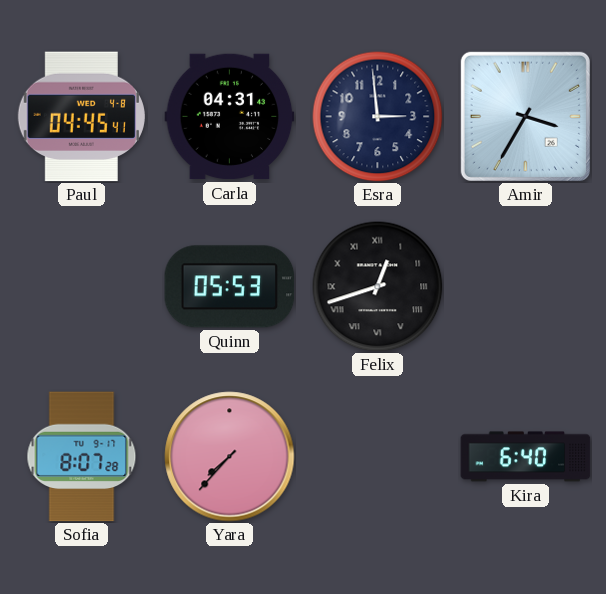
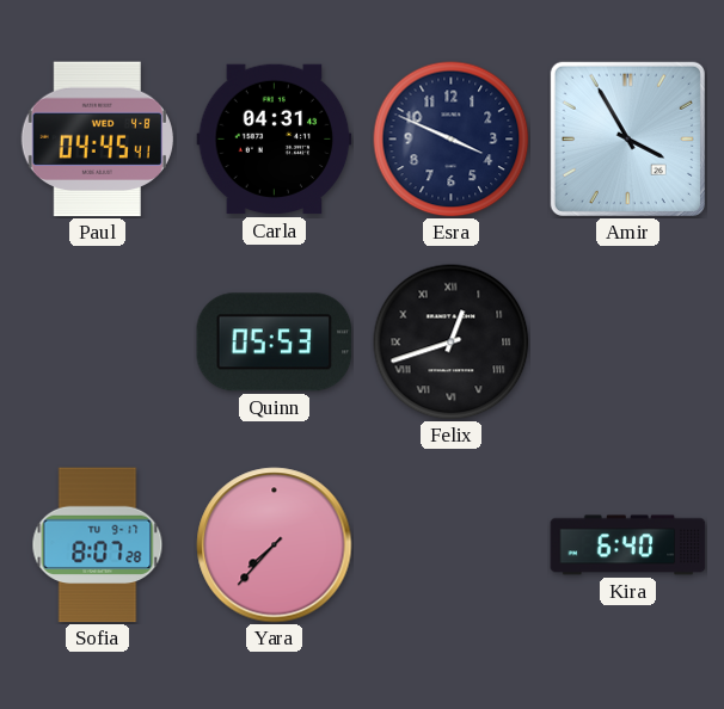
Esra: 2:59 -> 3:49 (452, 140)
Amir: 3:35 -> 3:55 (627, 138)
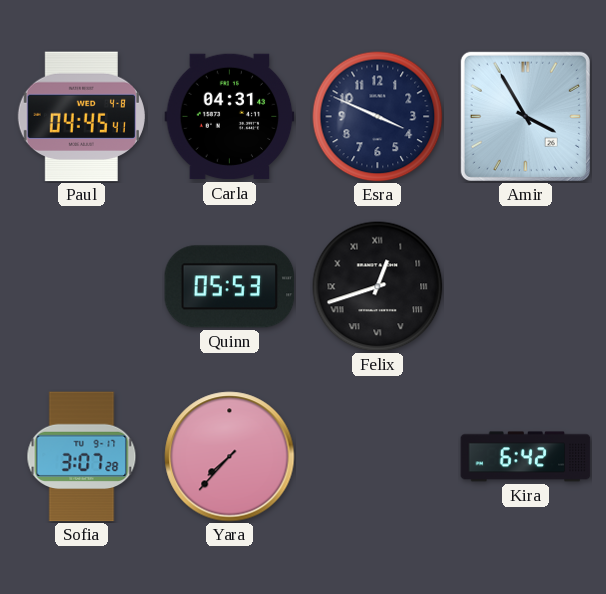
Sofia: 8:07 -> 3:07 (82, 457)
Kira: 6:40 -> 6:42 (526, 457)
